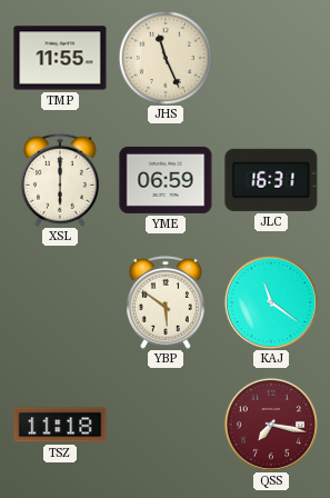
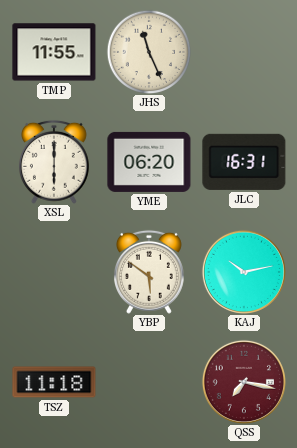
YME: 06:59 -> 06:20 (149, 162)
KAJ: 11:21 -> 10:13 (244, 272)
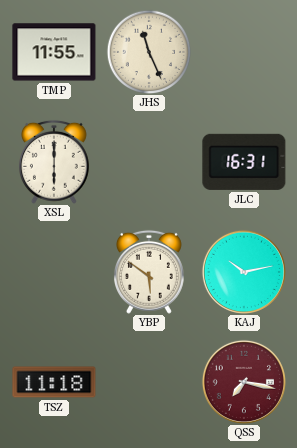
YME: 06:20 -> none (149, 162)
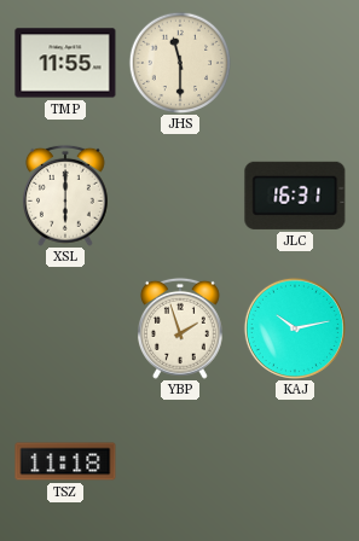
JHS: 11:26 -> 11:30 (180, 63)
YBP: 5:51 -> 1:57 (180, 328)
QSS: 7:17 -> none (244, 382)
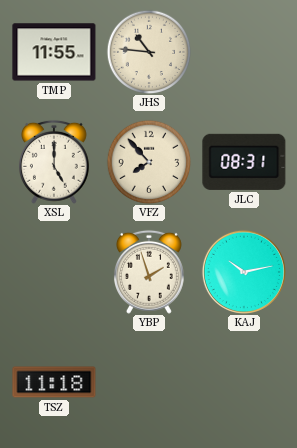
JHS: 11:30 -> 10:46 (149, 52)
XSL: 6:00 -> 5:00 (54, 162)
VFZ: none -> 7:53 (149, 162)
JLC: 16:31 -> 08:31 (244, 162)
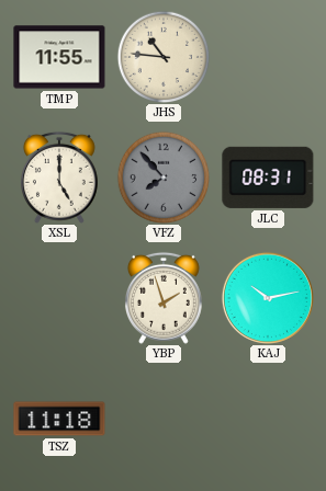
VFZ dial: cream -> grey (164, 178)
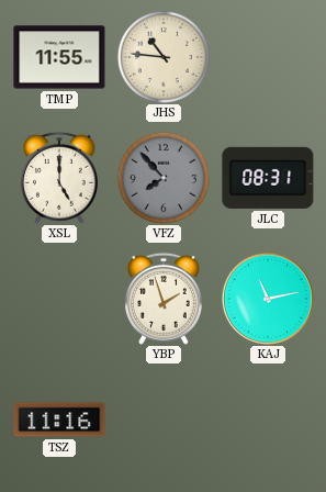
KAJ: 10:13 -> 11:13 (268, 299)
TSZ: 11:18 -> 11:16 (59, 420)
